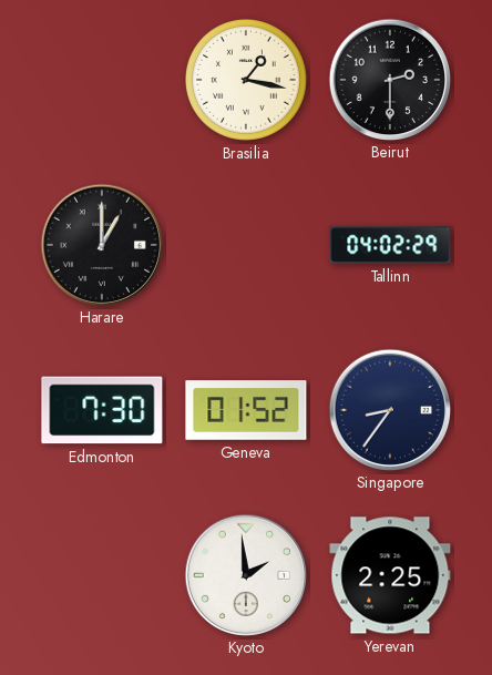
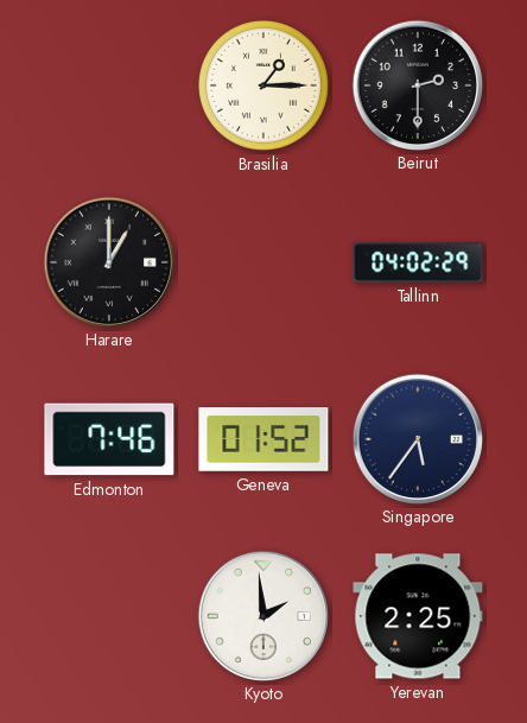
Brasilia: 1:17 -> 1:15 (263, 85)
Edmonton: 7:30 -> 7:46 (109, 439)
Singapore: 8:36 -> 5:36 (417, 438)
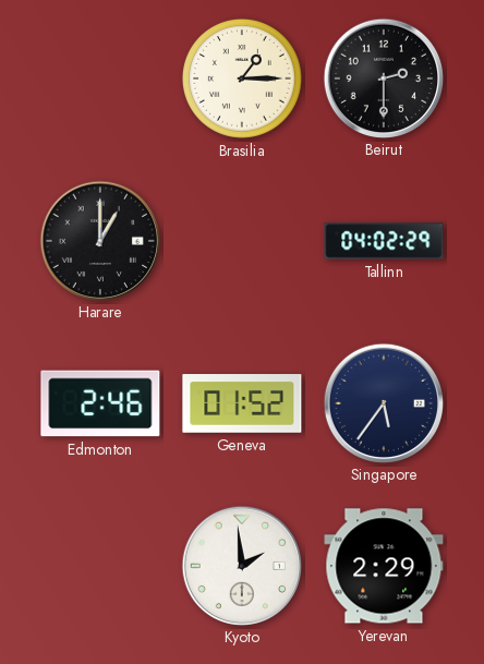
Edmonton: 7:46 -> 2:46 (100, 403)
Yerevan: 2:25 -> 2:29 (384, 566)
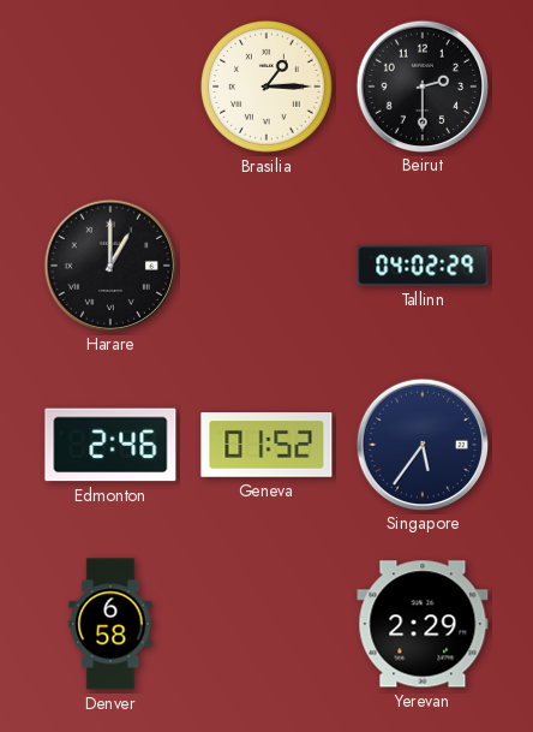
Denver: none -> 6:58 (110, 624)
Kyoto: 1:59 -> none (241, 565)
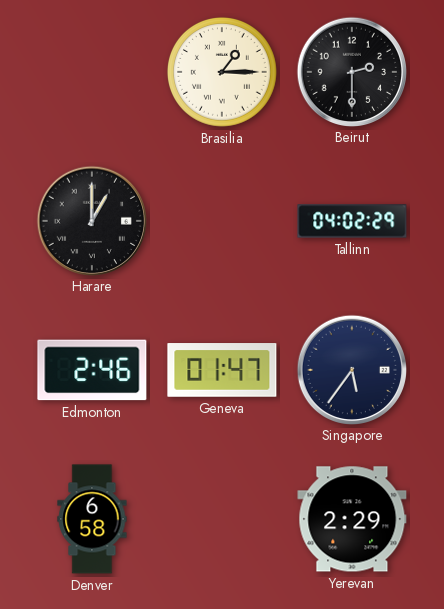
Geneva: 01:52 -> 01:47 (222, 370)
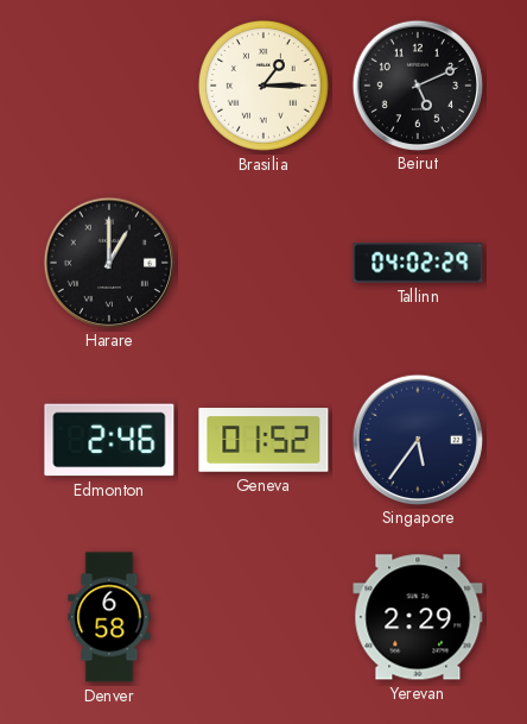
Beirut: 2:30 -> 5:11 (417, 84)
Geneva: 01:47 -> 01:52 (263, 440)
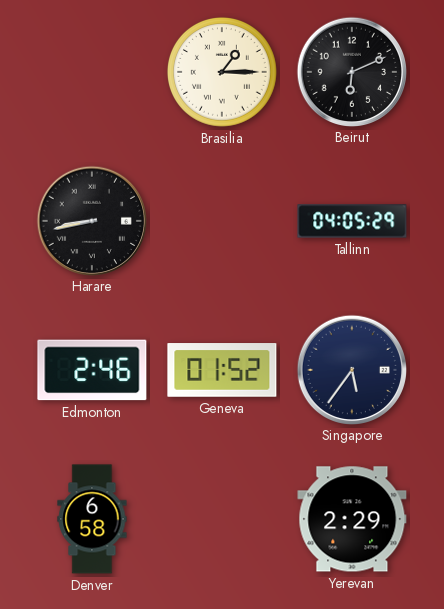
Beirut: 5:11 -> 6:11 (351, 71)
Harare: 1:00 -> 8:43 (91, 220)
Tallinn: 04:02 -> 04:05 (352, 221)
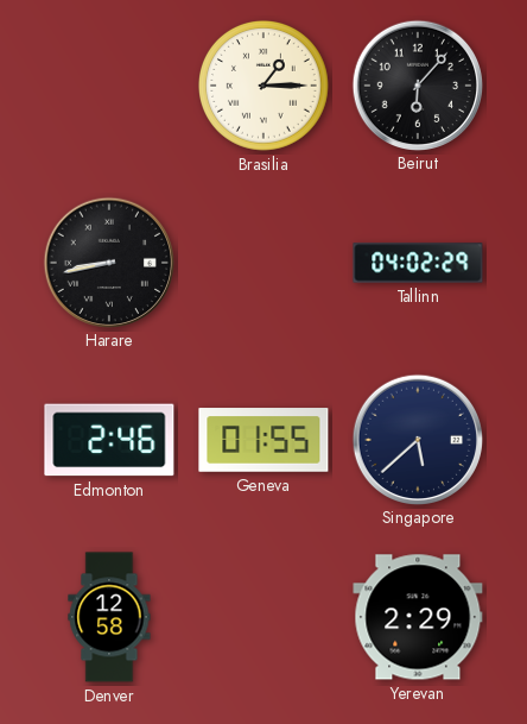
Beirut: 6:11 -> 6:07 (417, 84)
Tallinn: 04:05 -> 04:02 (418, 263)
Geneva: 01:52 -> 01:55 (263, 440)
Singapore: 5:36 -> 5:38 (417, 439)
Denver: 6:58 -> 12:58 (109, 617)
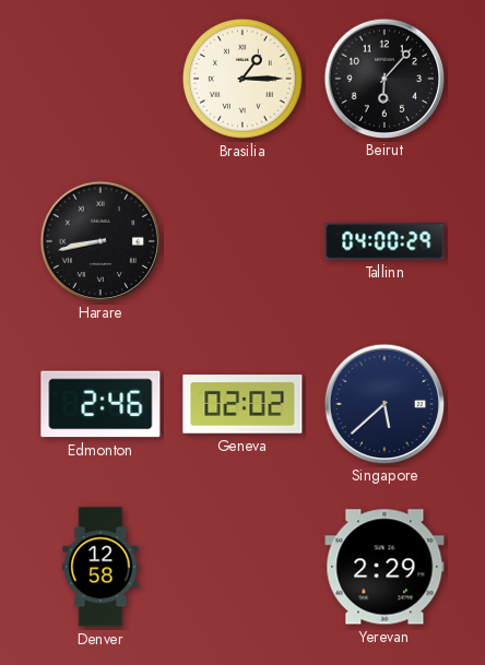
Tallinn: 04:02 -> 04:00 (385, 241)
Geneva: 01:55 -> 02:02 (242, 404)
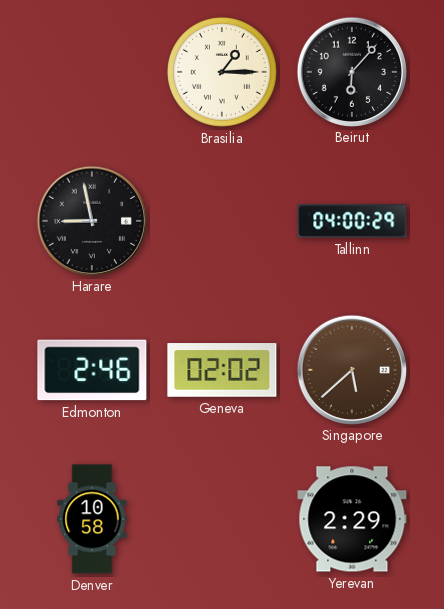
Harare: 8:43 -> 8:58 (91, 220)
Singapore dial: navy -> brown (351, 369)
Denver: 12:58 -> 10:58 (92, 519)
